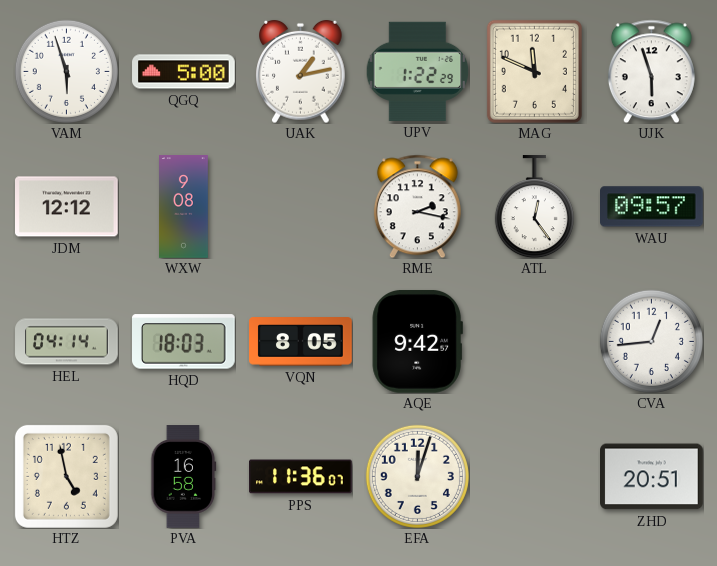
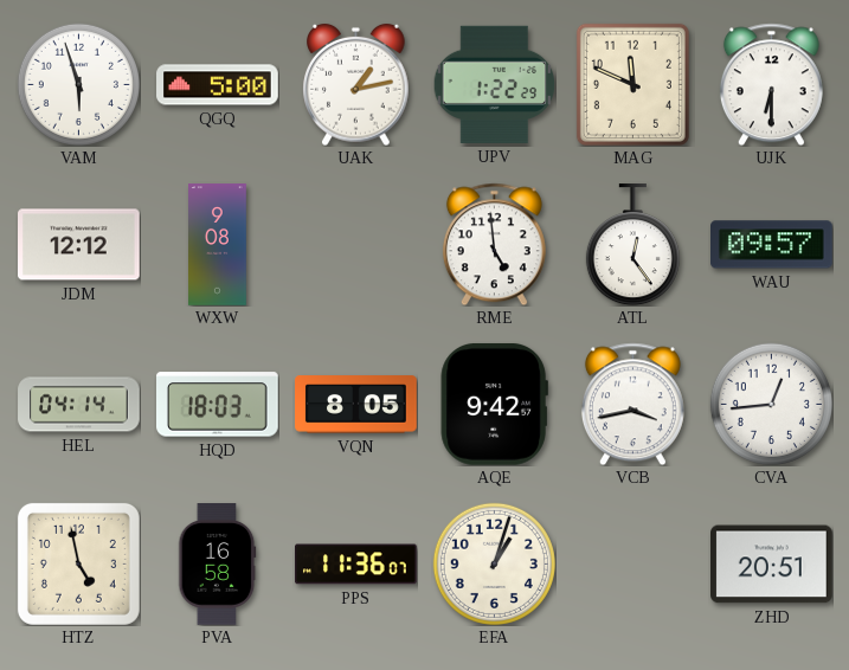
UJK: 5:57 -> 6:30 (771, 84)
RME: 2:17 -> 4:59 (494, 244)
VCB: none -> 3:43 (632, 404)
EFA: 12:03 -> 1:03 (494, 563)
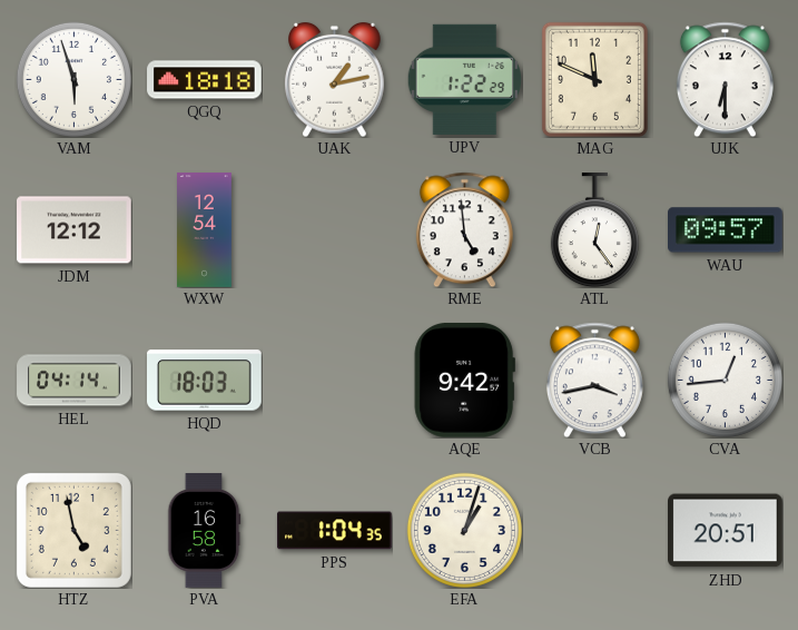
QGQ: 5:00 -> 18:18 (205, 80)
WXW: 9:08 -> 12:54 (205, 230)
VQN: 8:05 -> none (356, 405)
PPS: 11:36 -> 1:04 (335, 531)
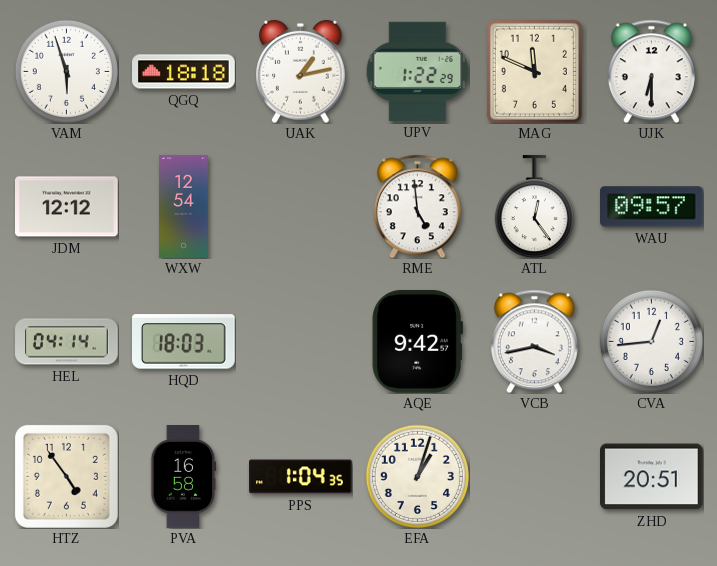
HTZ: 4:58 -> 4:54 (66, 476)
